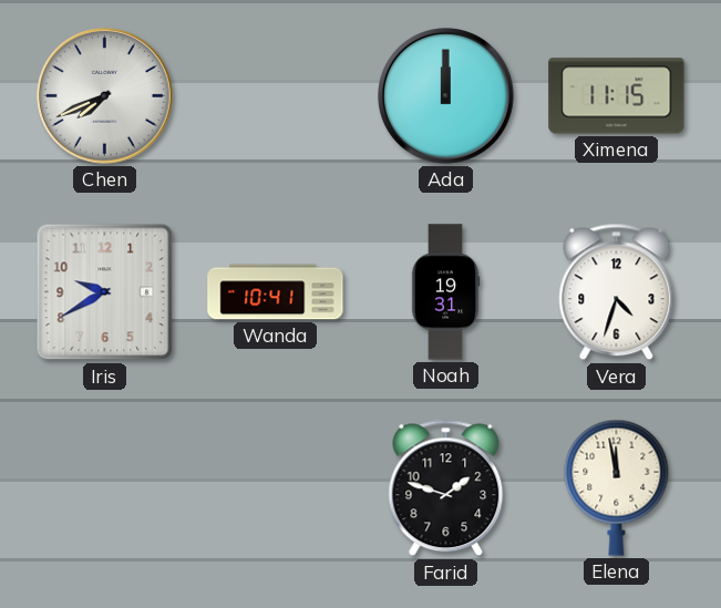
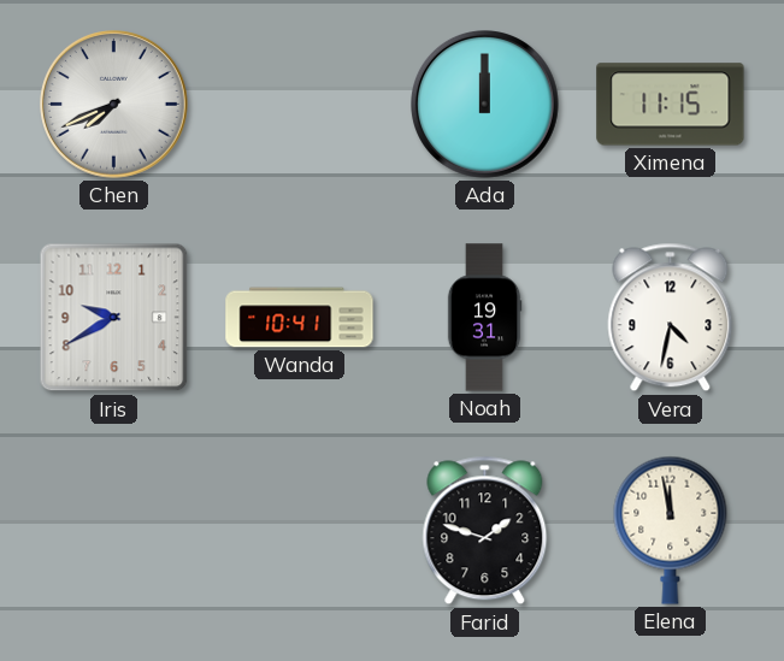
Vera: 4:33 -> 4:32 (671, 318)
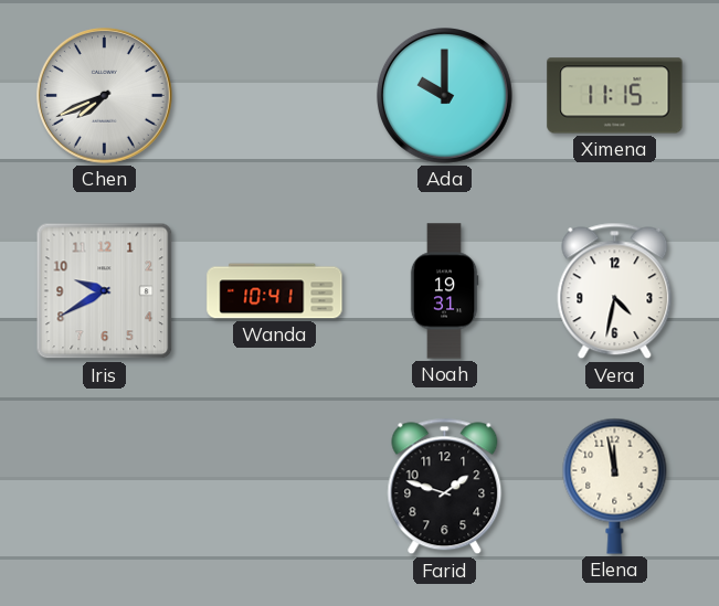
Ada: 12:00 -> 10:00 (445, 96)
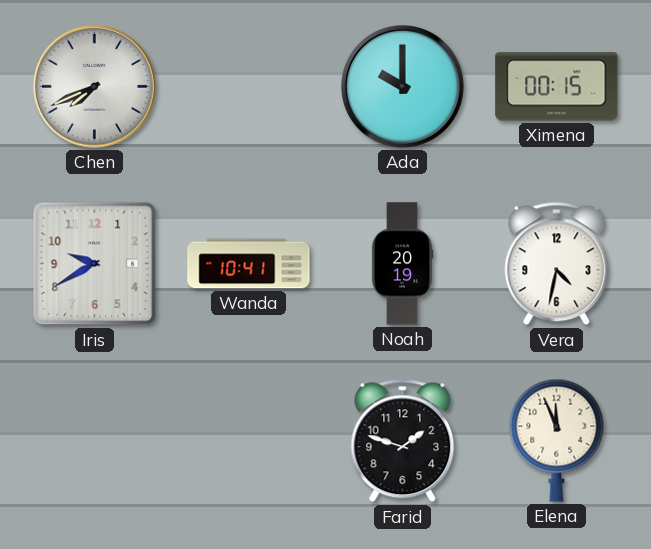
Ximena: 11:15 -> 00:15 (557, 87)
Noah: 19:31 -> 20:19 (402, 264)
Elena: 11:58 -> 11:56 (557, 440)
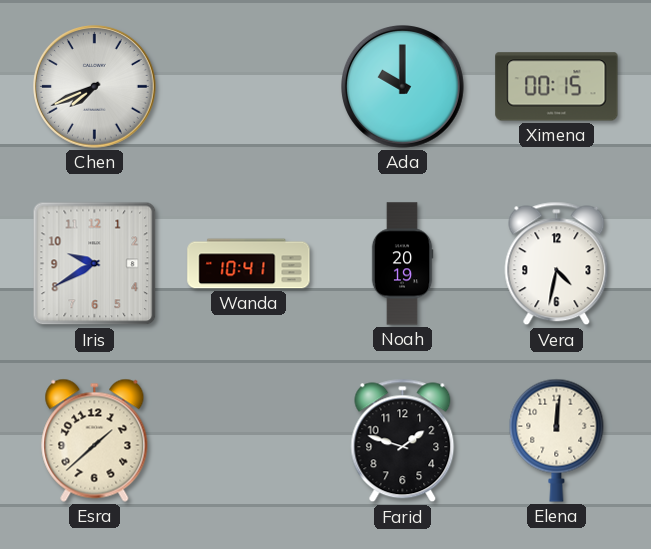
Esra: none -> 1:38 (95, 440)
Elena: 11:56 -> 12:01 (557, 440)
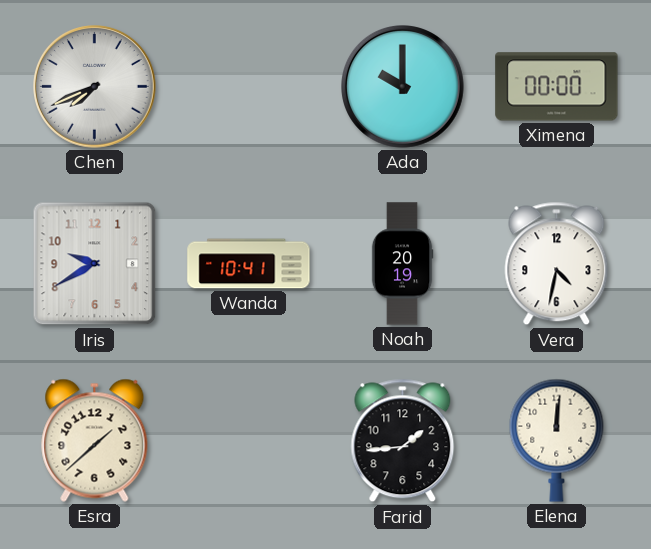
Ximena: 00:15 -> 00:00 (557, 87)
Farid: 1:48 -> 1:44 (403, 441)
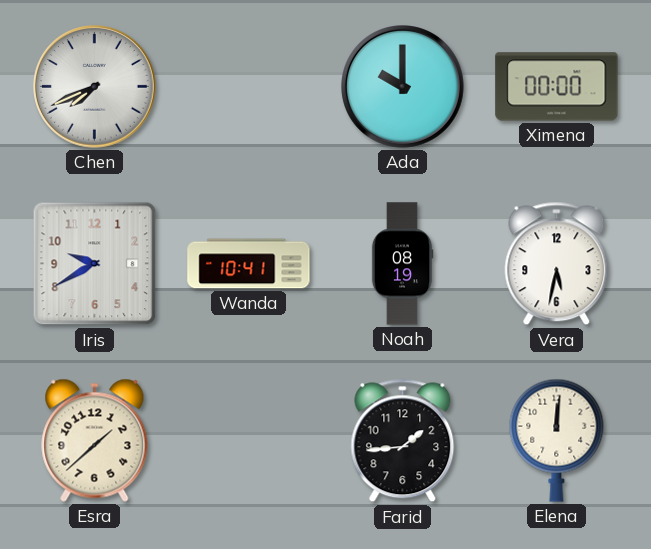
Noah: 20:19 -> 08:19 (402, 264)
Vera: 4:32 -> 5:32 (557, 264)
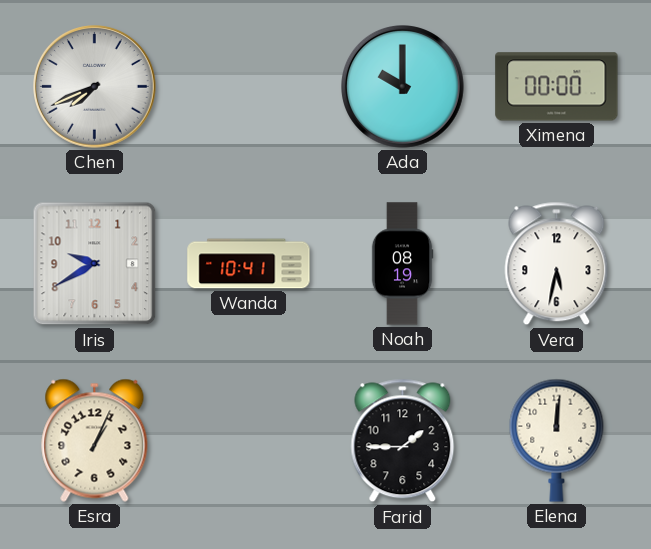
Esra: 1:38 -> 1:04 (95, 440)
Farid: 1:44 -> 1:45 (403, 441)
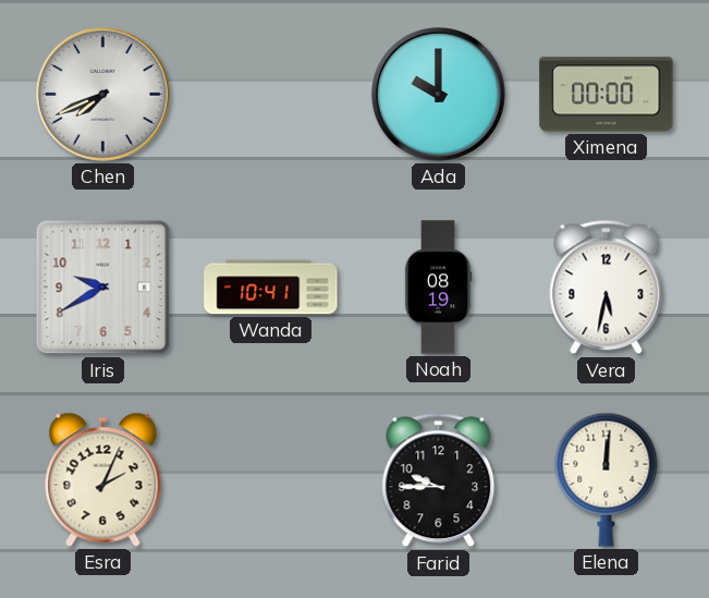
Esra: 1:04 -> 2:04 (103, 479)
Farid: 1:45 -> 9:45 (439, 480)
